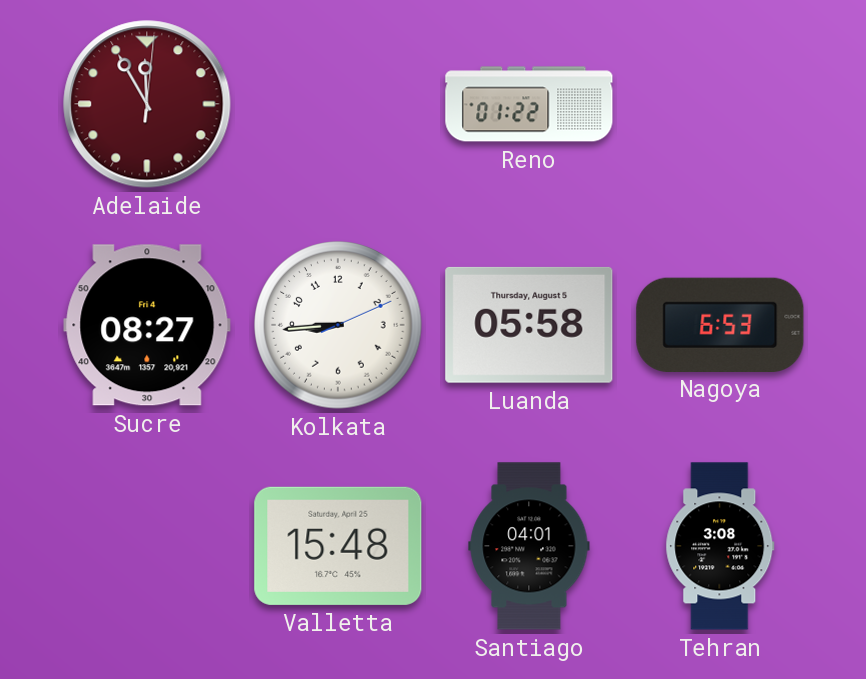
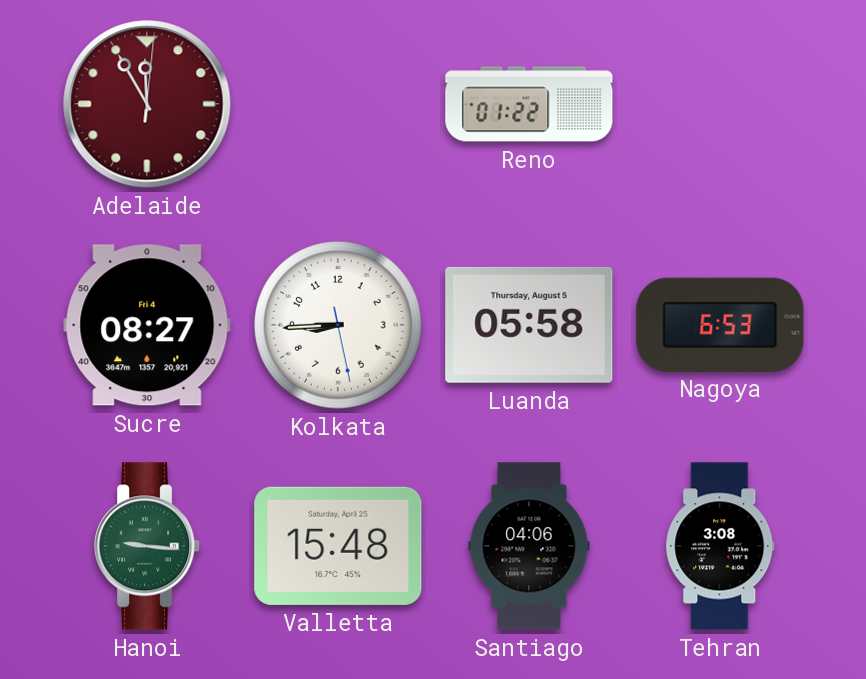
Kolkata: 8:44:11 -> 8:44:28 (338, 325)
Hanoi: none -> 9:16 (148, 546)
Santiago: 04:01 -> 04:06 (529, 546)
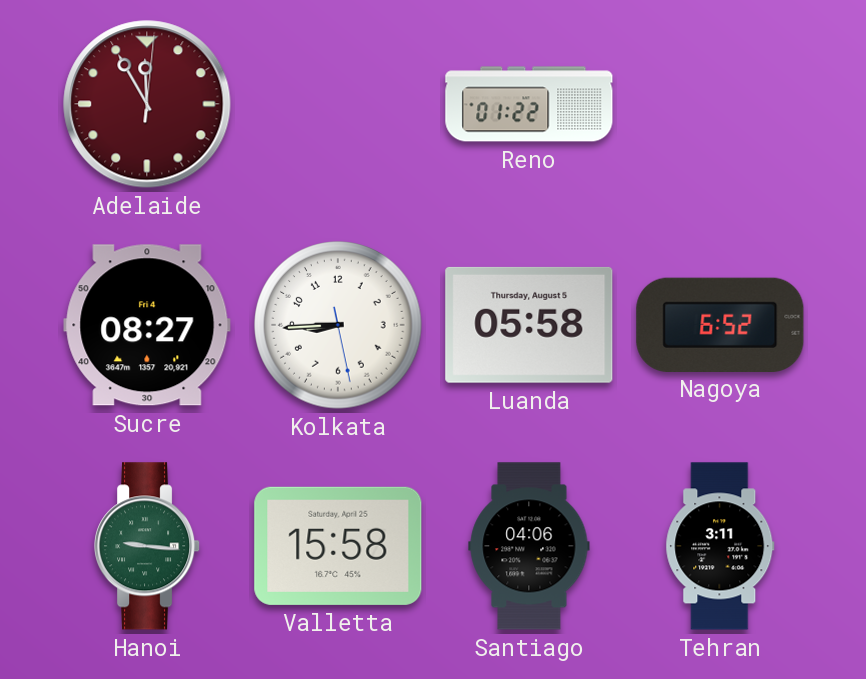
Nagoya: 6:53 -> 6:52 (720, 324)
Valletta: 15:48 -> 15:58 (338, 546)
Tehran: 3:08 -> 3:11 (720, 546)
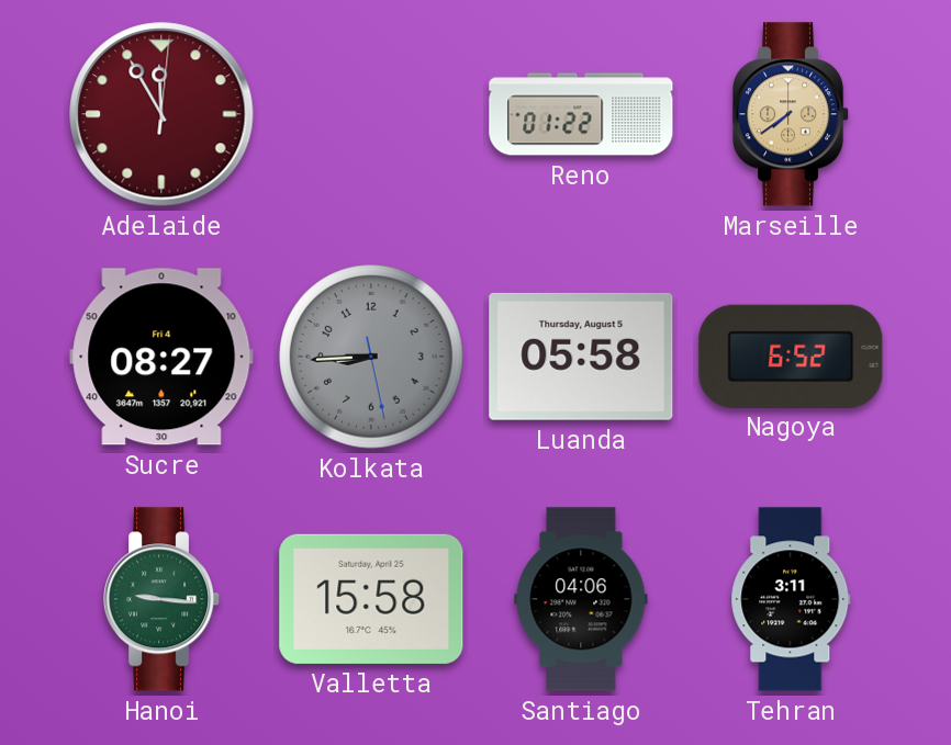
Marseille: none -> 7:39 (792, 114)
Kolkata dial: white -> grey (371, 357)
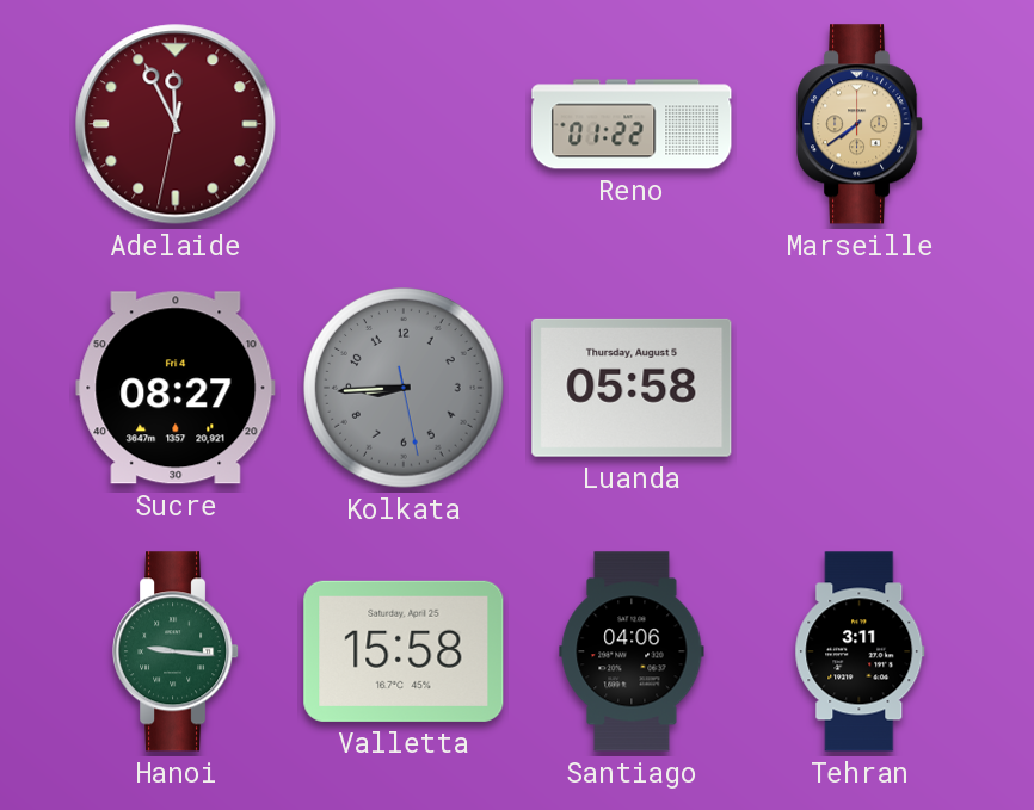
Adelaide: 11:55:01 -> 11:55:32 (176, 124)
Nagoya: 6:52 -> none (791, 355)
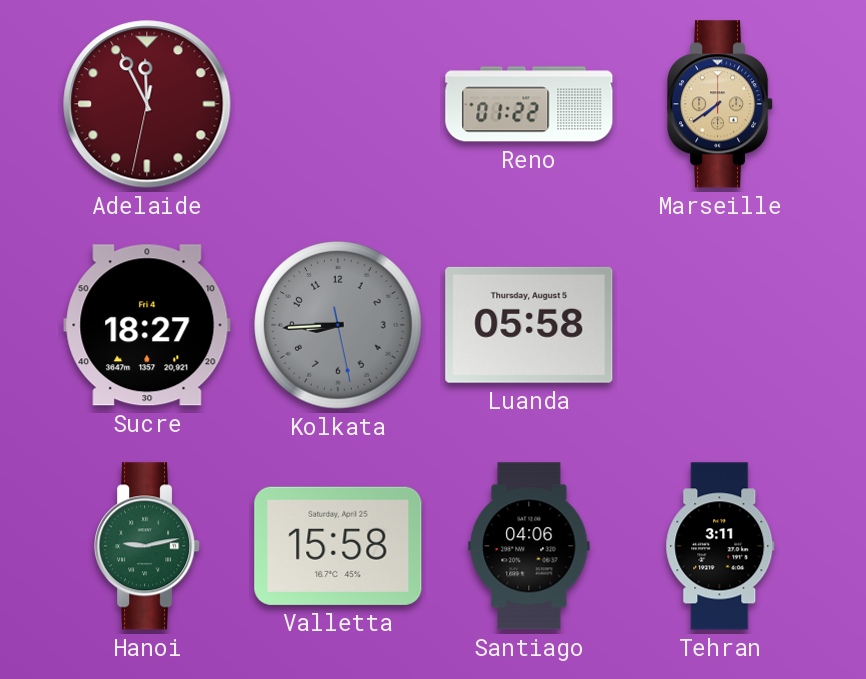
Sucre: 08:27 -> 18:27 (147, 325)
Hanoi: 9:16 -> 9:13 (148, 546)
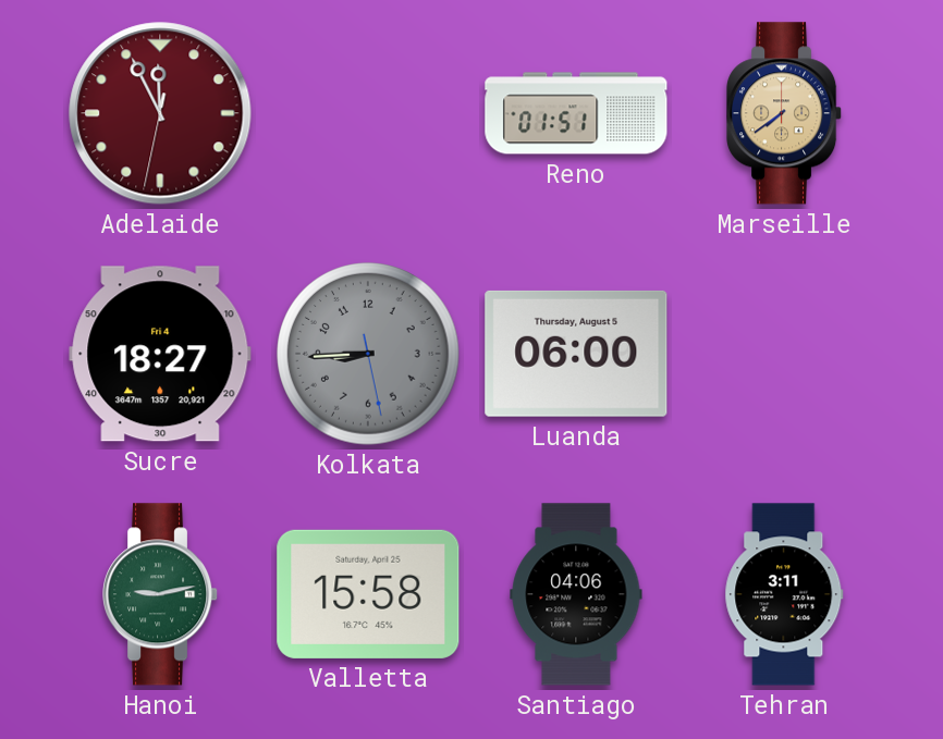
Reno: 01:22 -> 01:51 (576, 113)
Luanda: 05:58 -> 06:00 (576, 354)
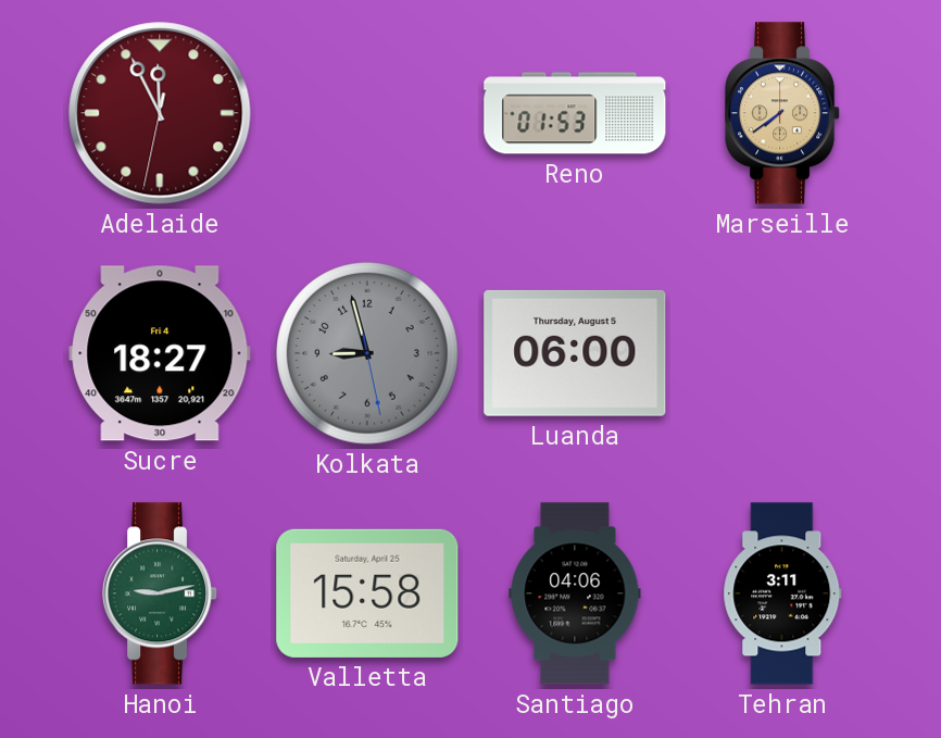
Reno: 01:51 -> 01:53 (575, 113)
Kolkata: 8:44 -> 8:57 (367, 353)
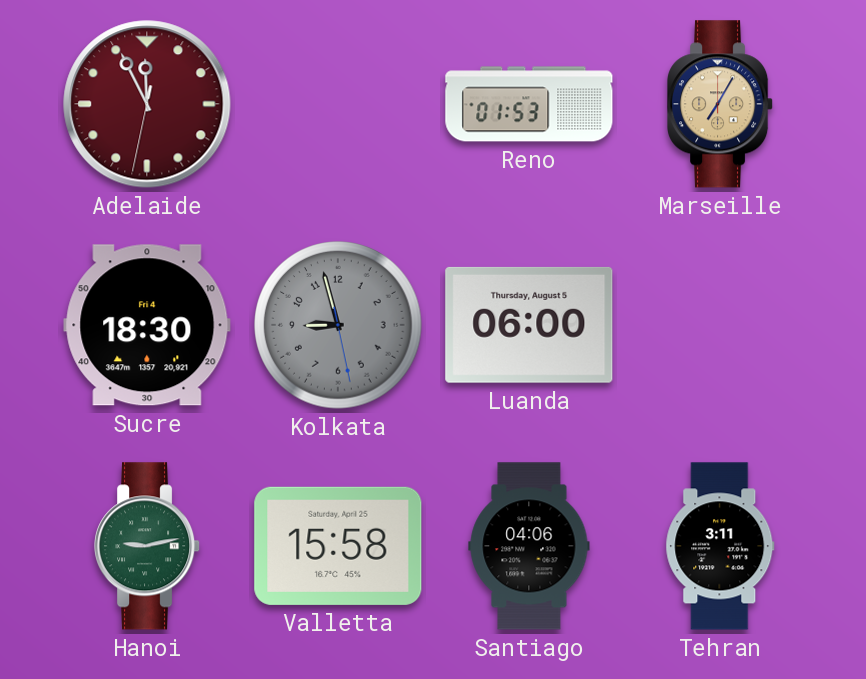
Marseille: 7:39 -> 7:05 (721, 104)
Sucre: 18:27 -> 18:30 (147, 325)
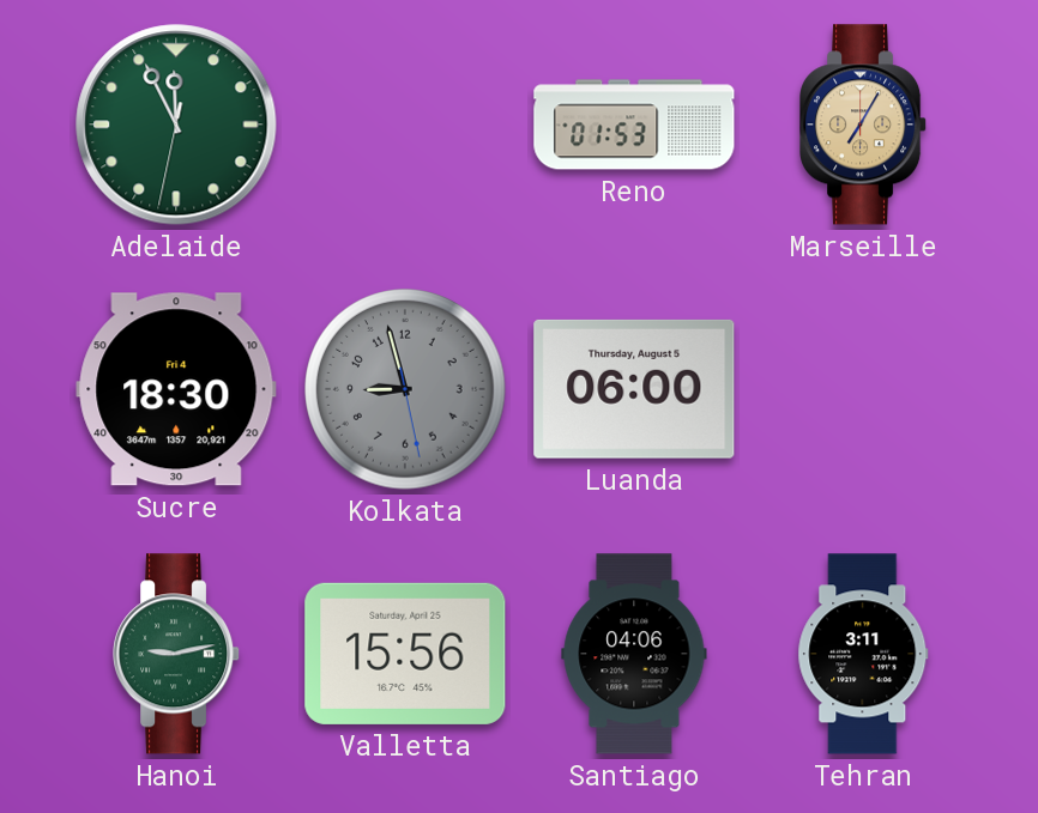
Adelaide dial: burgundy -> green (176, 125)
Valletta: 15:58 -> 15:56 (405, 654)
